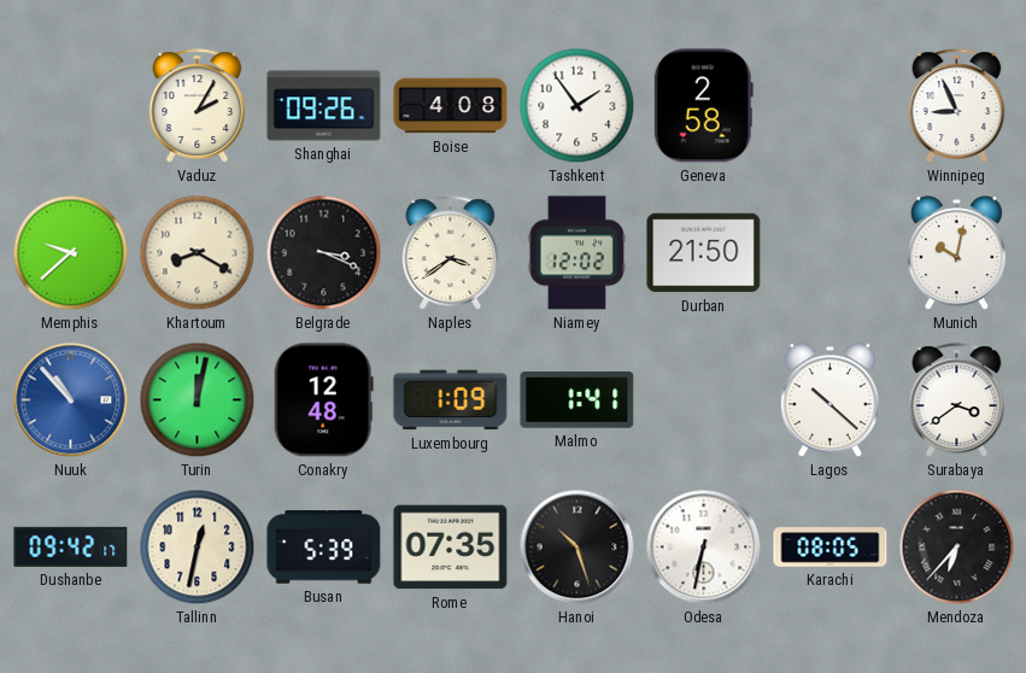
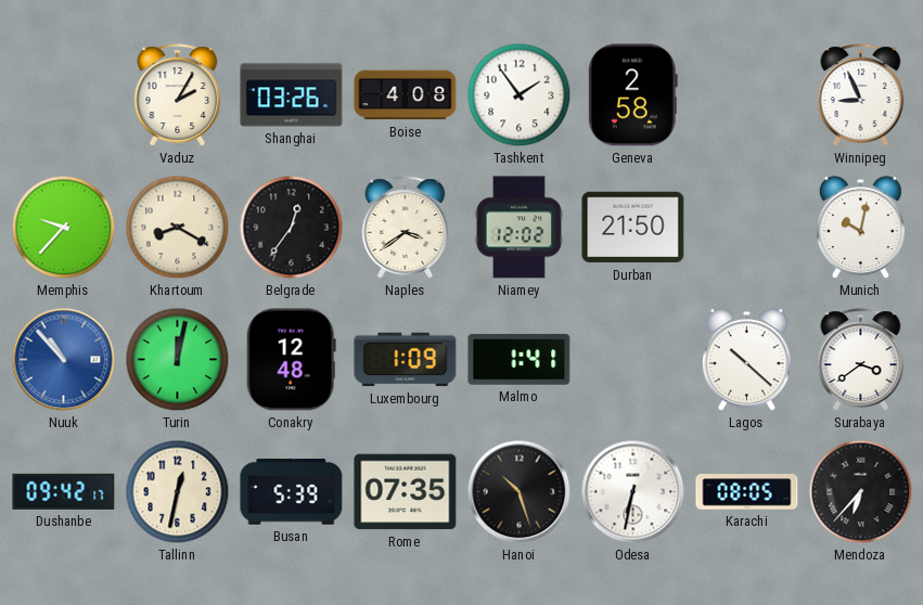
Shanghai: 09:26 -> 03:26 (292, 95)
Memphis: 9:38 -> 9:37 (64, 228)
Belgrade: 3:19 -> 12:36 (292, 228)
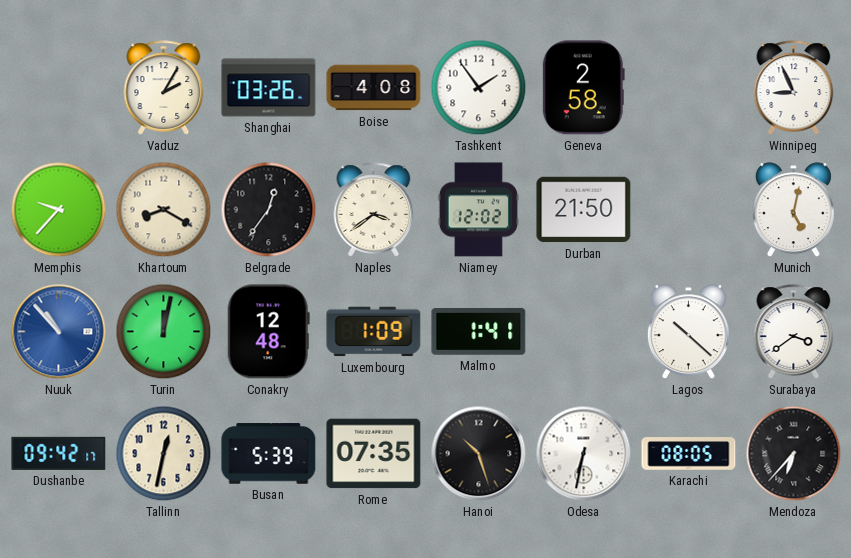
Munich: 10:02 -> 5:02 (793, 210)
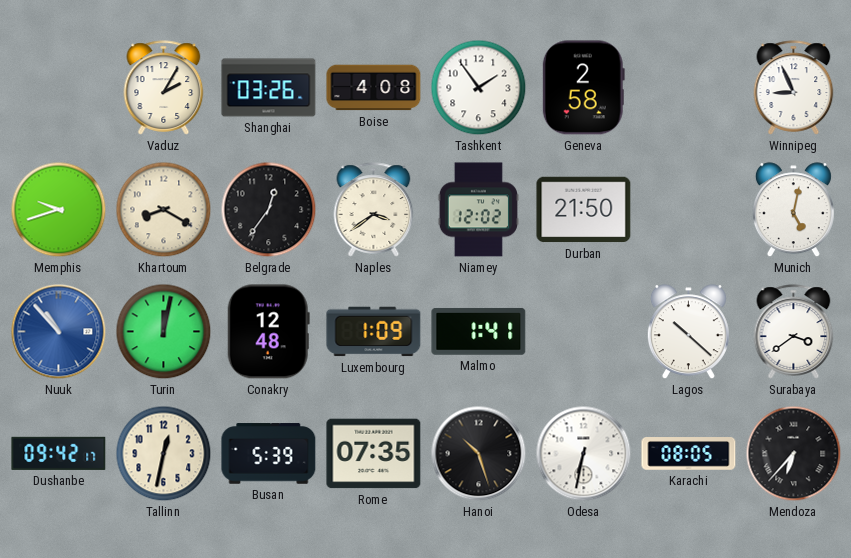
Memphis: 9:37 -> 9:42 (59, 210)
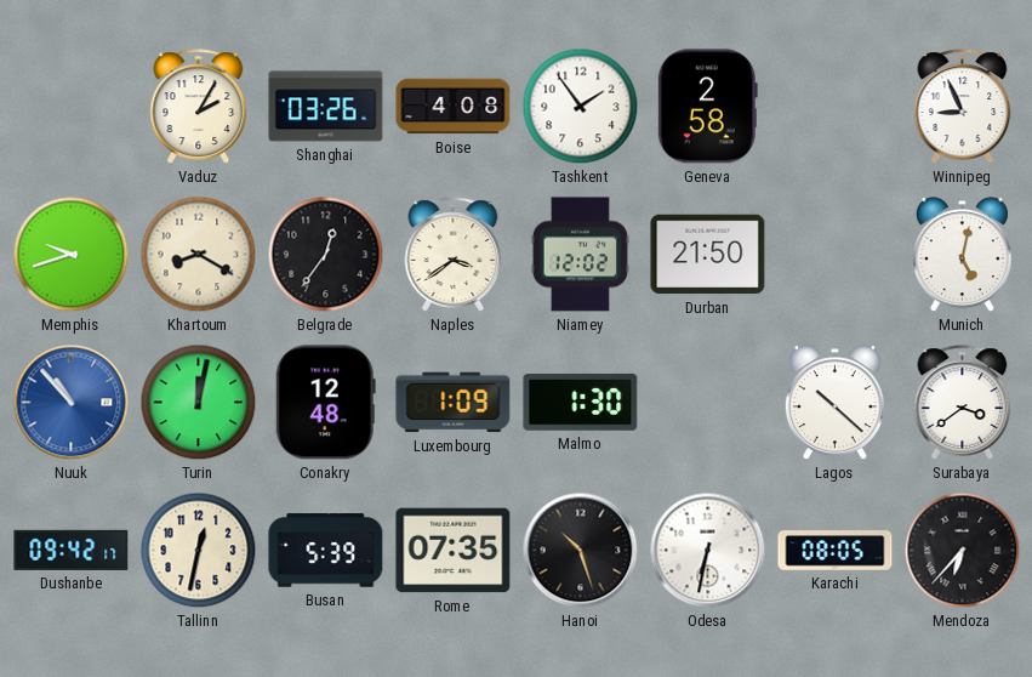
Malmo: 1:41 -> 1:30 (581, 402)
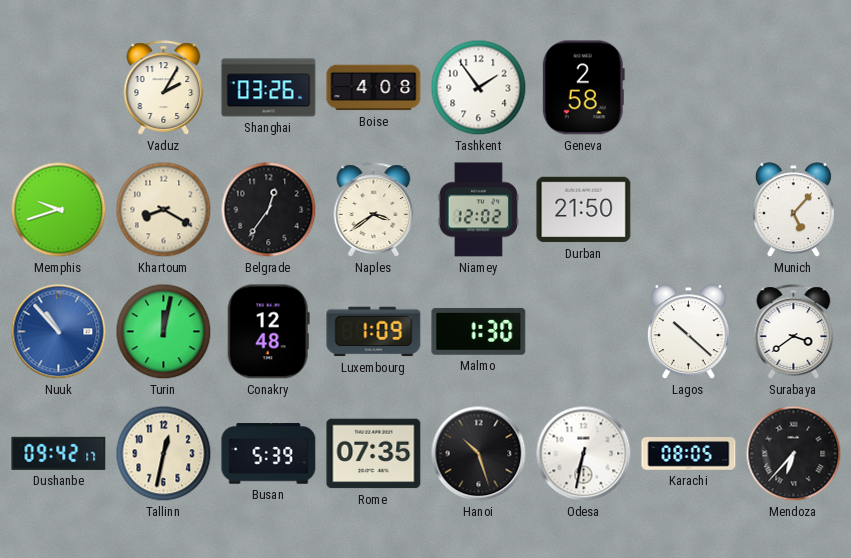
Winnipeg: 8:56 -> none (963, 107)
Munich: 5:02 -> 5:07 (793, 210)
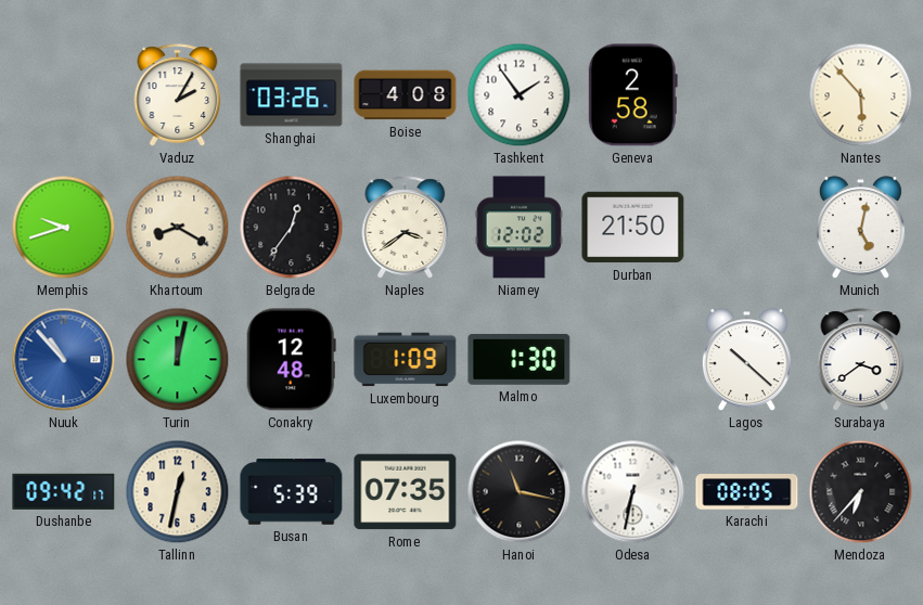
Nantes: none -> 5:53 (861, 95)
Munich: 5:07 -> 5:02 (860, 228)
Hanoi: 10:27 -> 11:17 (520, 492)
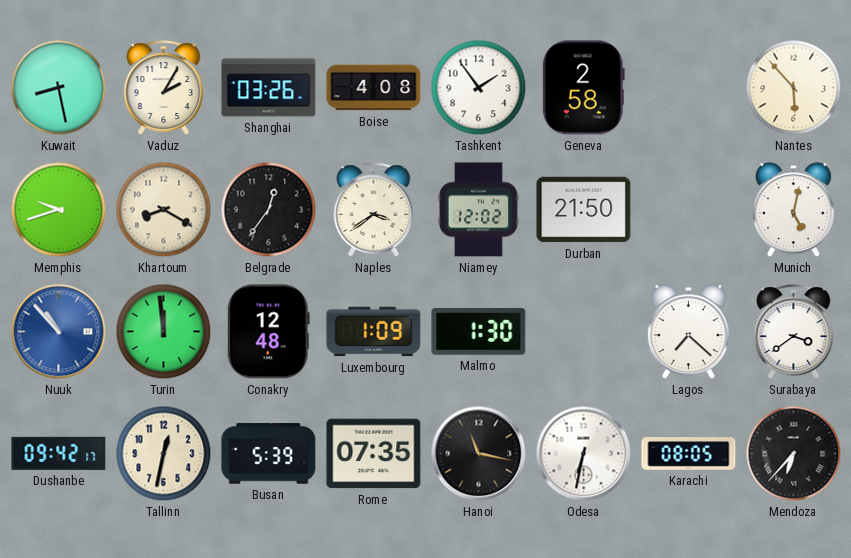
Kuwait: none -> 8:28 (59, 88)
Turin: 12:02 -> 11:59 (164, 332)
Lagos: 10:22 -> 7:22 (688, 332)
